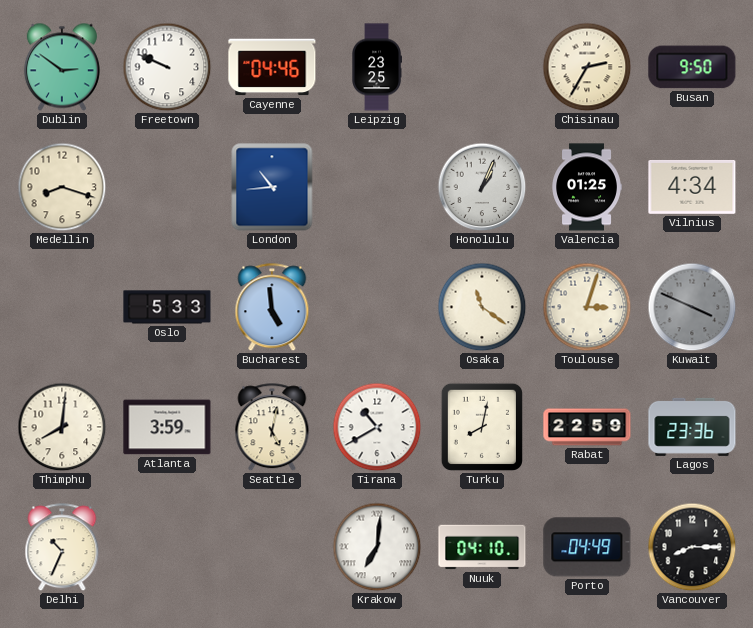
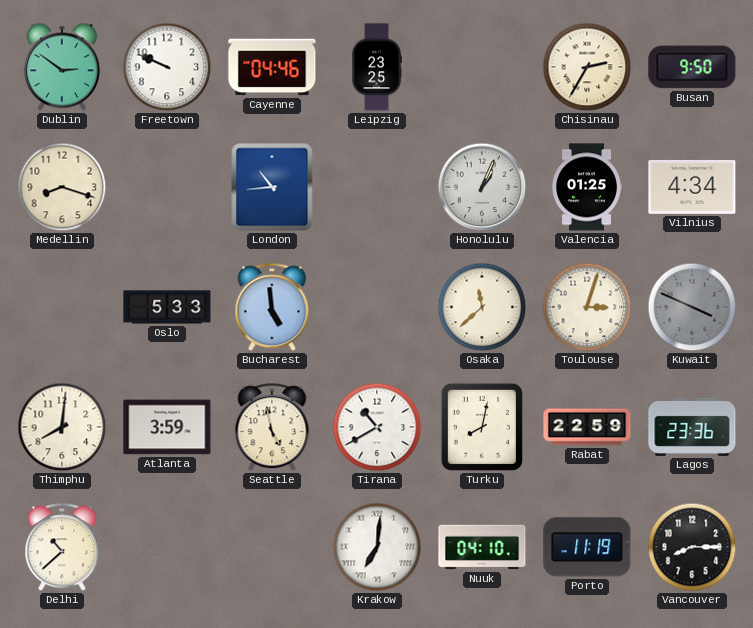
Osaka: 11:21 -> 11:38 (482, 307)
Seattle: 5:02 -> 4:58 (272, 428)
Delhi: 10:34 -> 10:38 (62, 548)
Porto: 04:49 -> 11:19 (587, 547)
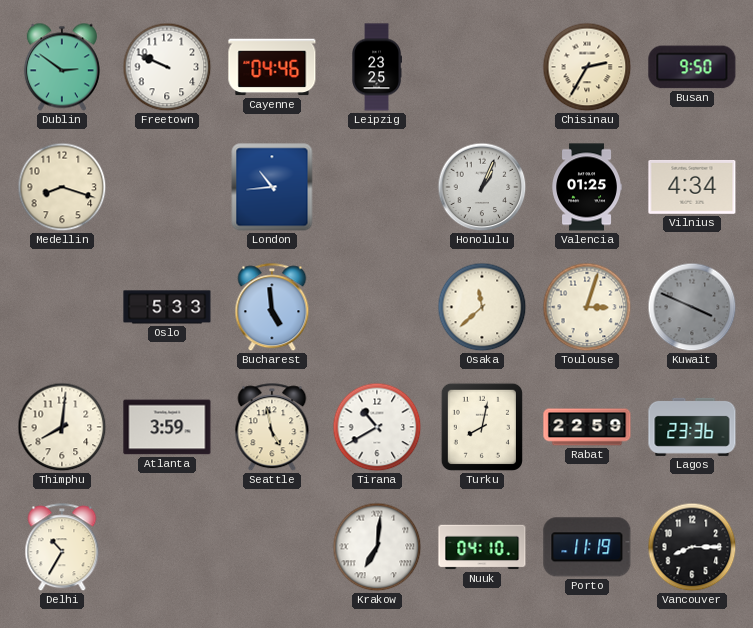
Delhi: 10:38 -> 10:35 (62, 548)
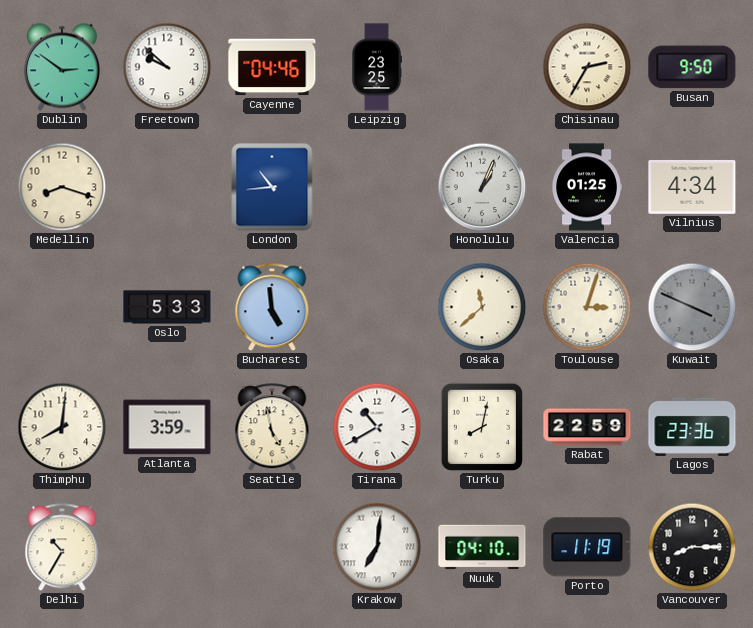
Freetown: 9:49 -> 9:52 (167, 67)
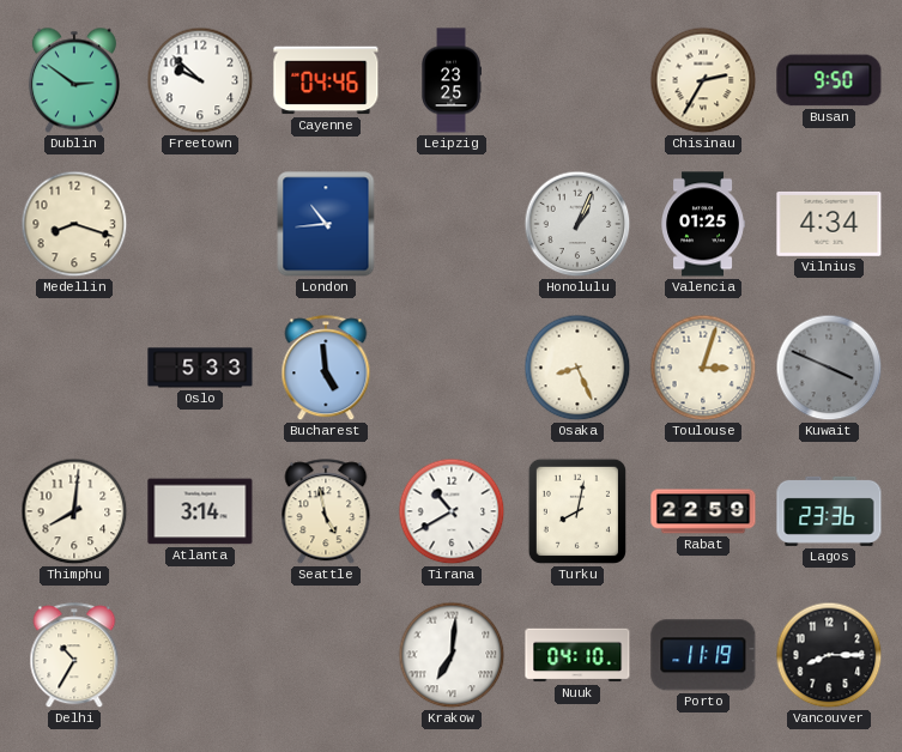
Osaka: 11:38 -> 8:26 (577, 368)
Atlanta: 3:59 -> 3:14 (200, 511)
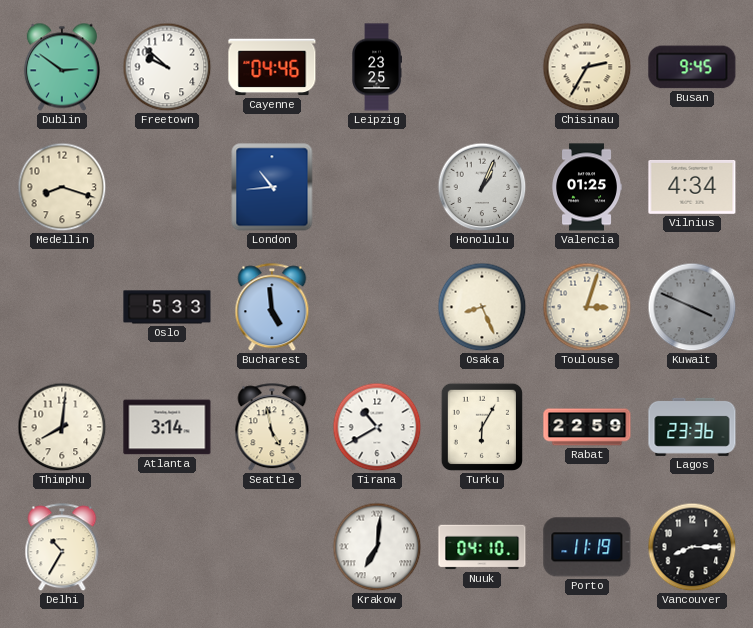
Busan: 9:50 -> 9:45 (692, 67)
Turku: 8:02 -> 6:05 (482, 427)
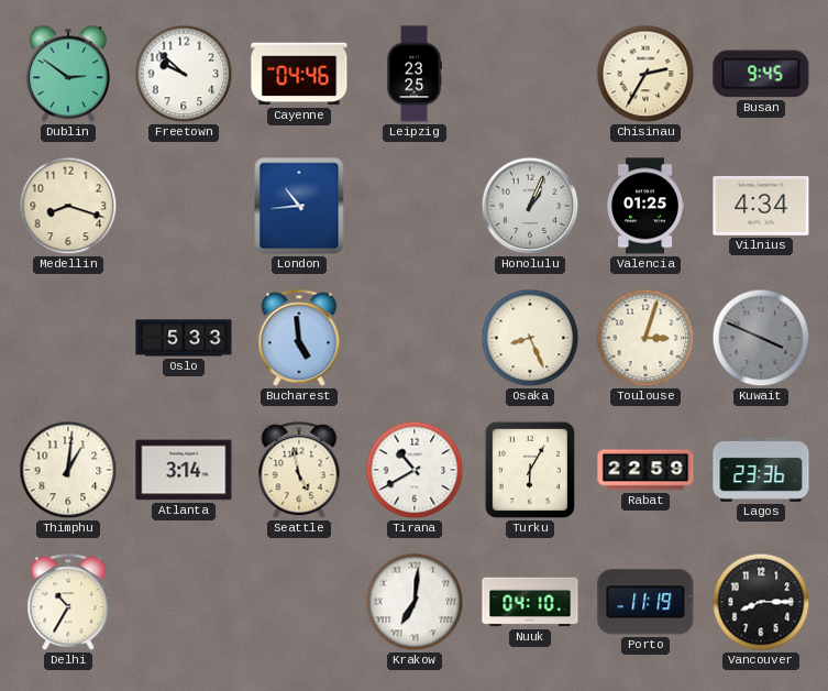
Thimphu: 8:01 -> 1:01 (68, 470)
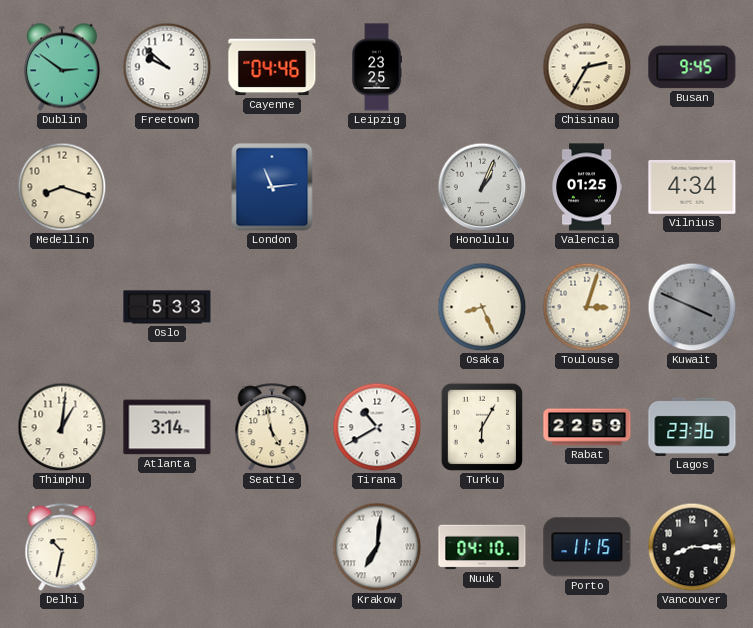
London: 10:44 -> 11:14 (272, 187)
Bucharest: 4:59 -> none (299, 339)
Delhi: 10:35 -> 10:32 (62, 548)
Porto: 11:19 -> 11:15 (587, 547)
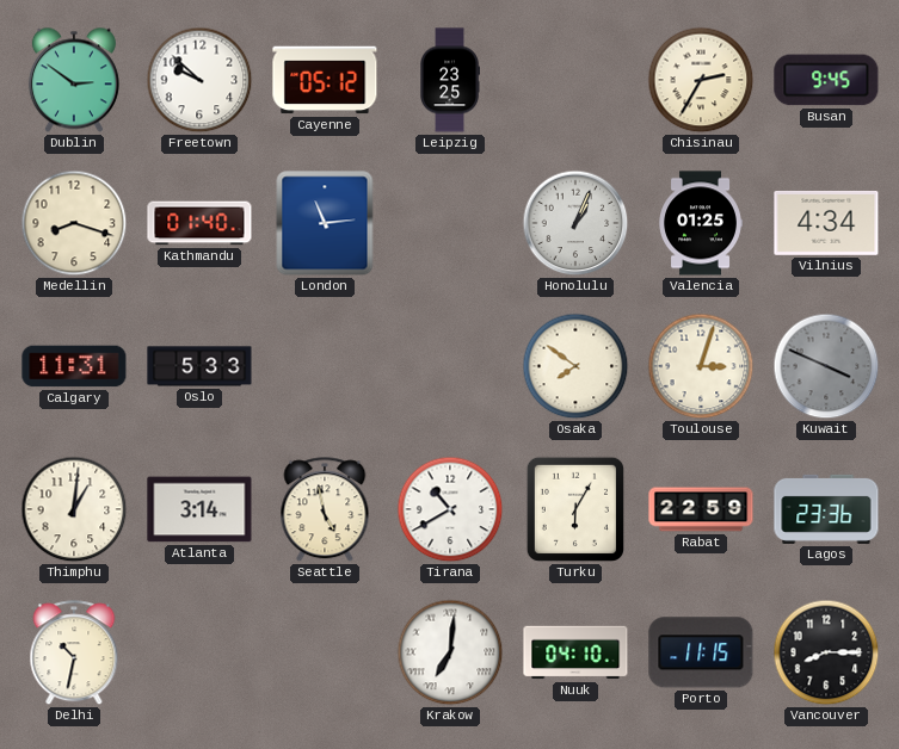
Cayenne: 04:46 -> 05:12 (325, 80)
Kathmandu: none -> 01:40 (199, 223)
Calgary: none -> 11:31 (74, 366)
Osaka: 8:26 -> 7:51 (575, 366)
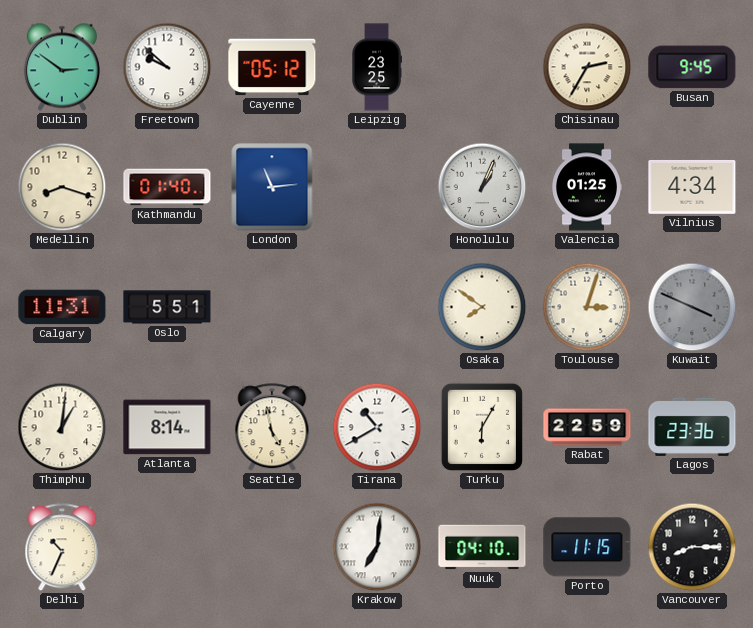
Oslo: 5:33 -> 5:51 (167, 307)
Atlanta: 3:14 -> 8:14 (167, 427)
Delhi: 10:32 -> 10:34 (62, 548)
